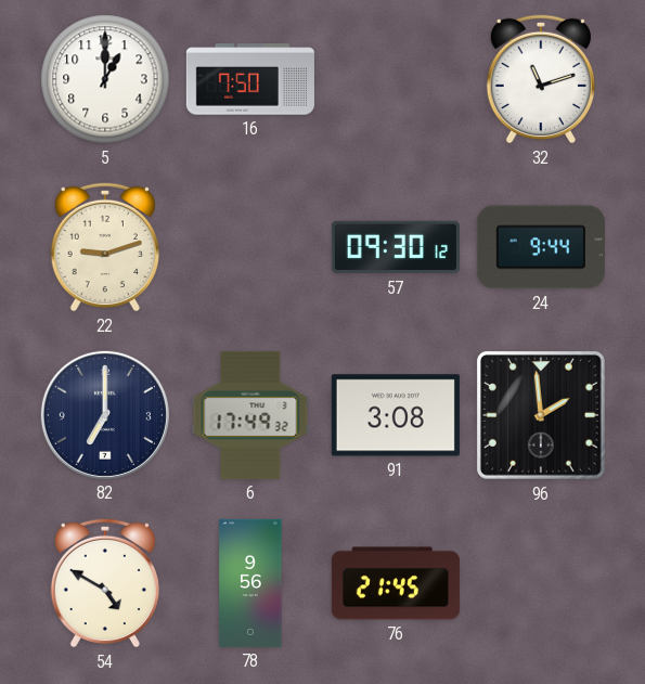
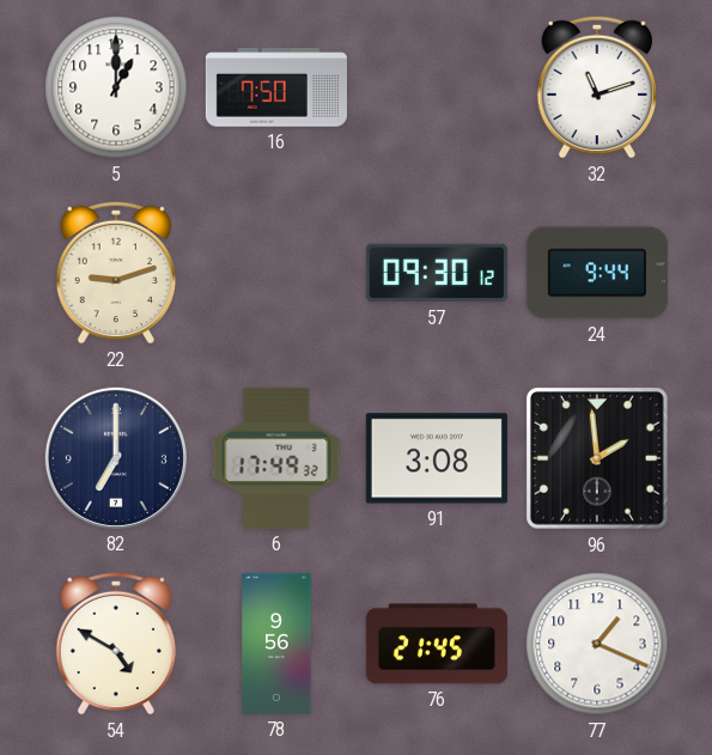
77: none -> 1:19 (597, 644)
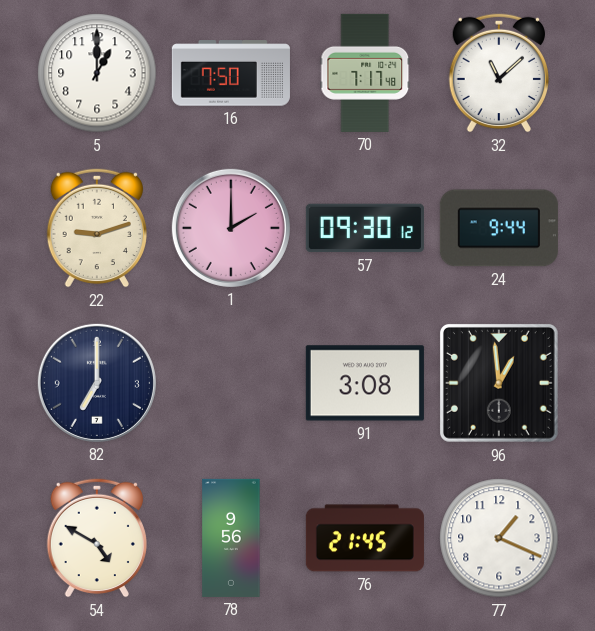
70: none -> 7:17 (365, 73)
32: 11:12 -> 11:08 (498, 73)
1: none -> 2:00 (231, 228)
6: 17:49 -> none (276, 458)
96: 1:59 -> 12:59 (499, 383)
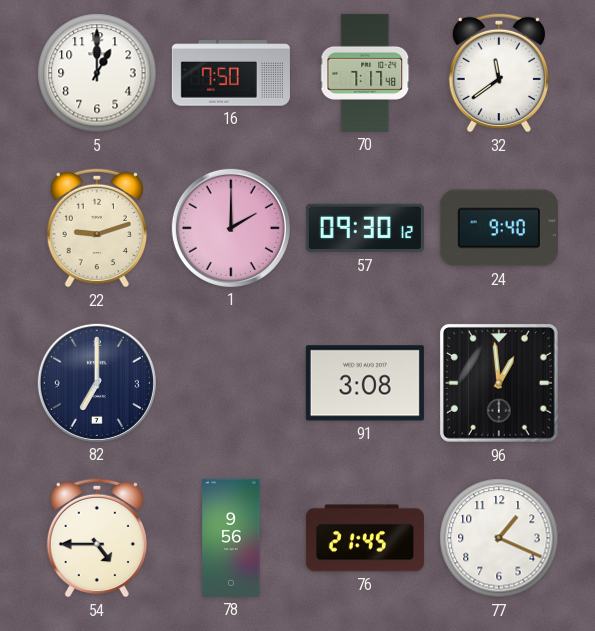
32: 11:08 -> 11:39 (498, 73)
24: 9:44 -> 9:40 (499, 228)
54: 4:50 -> 4:45 (96, 538)
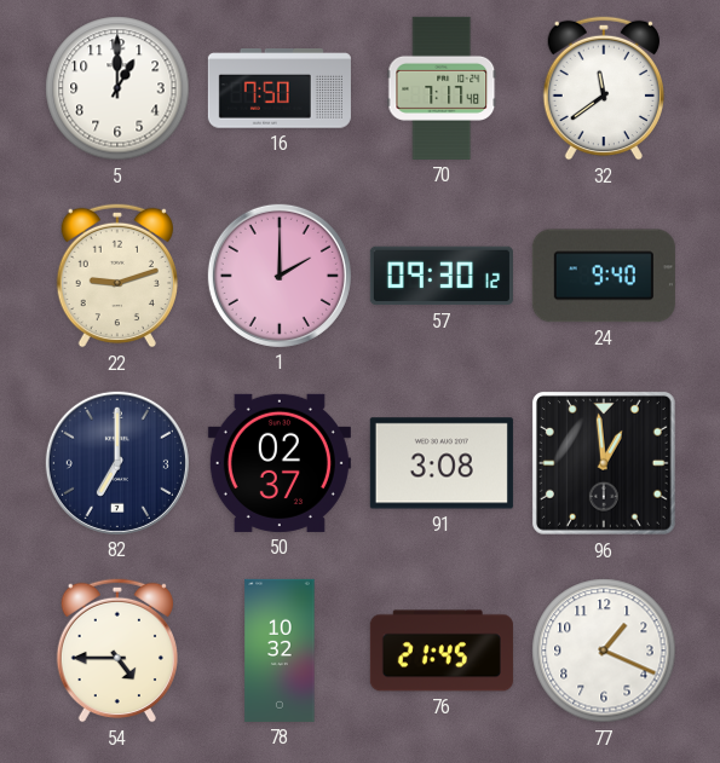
50: none -> 02:37 (280, 463)
78: 9:56 -> 10:32 (280, 651)
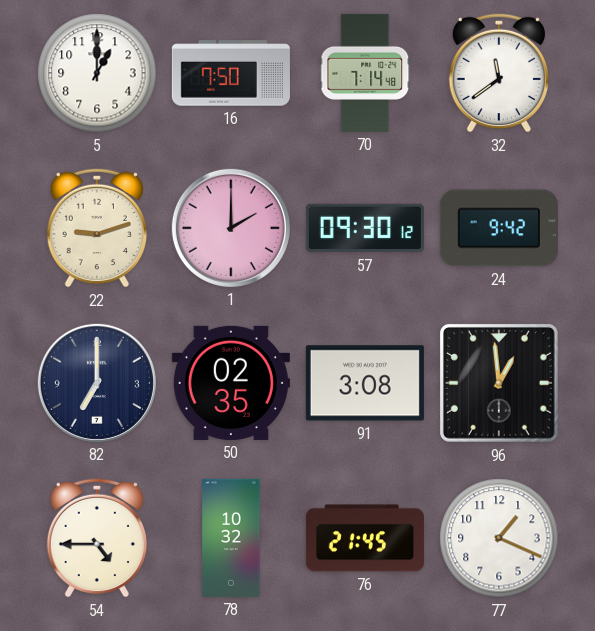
70: 7:17 -> 7:14 (365, 73)
24: 9:40 -> 9:42 (499, 228)
50: 02:37 -> 02:35 (231, 383)
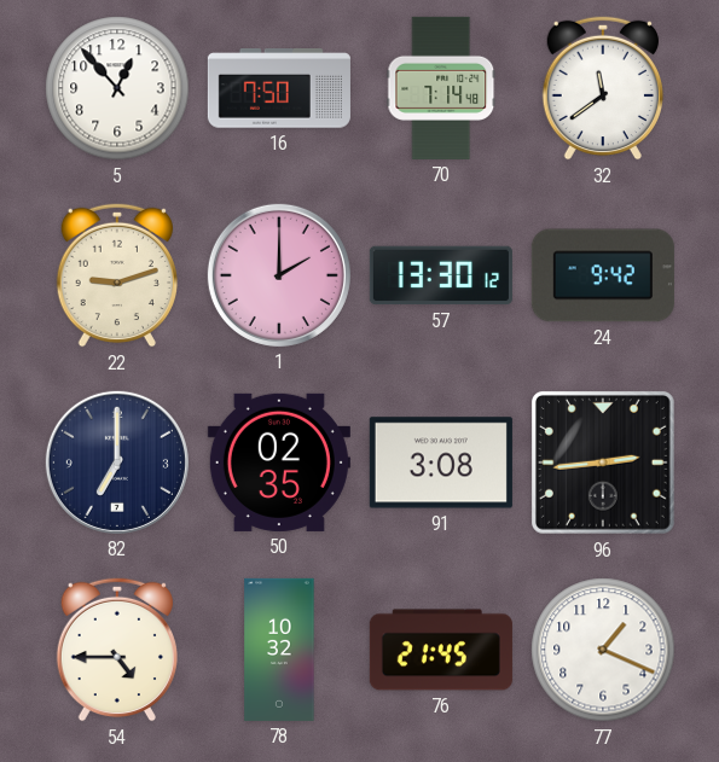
5: 1:00 -> 12:53 (117, 88)
57: 09:30 -> 13:30 (441, 275)
96: 12:59 -> 2:44 (603, 463)
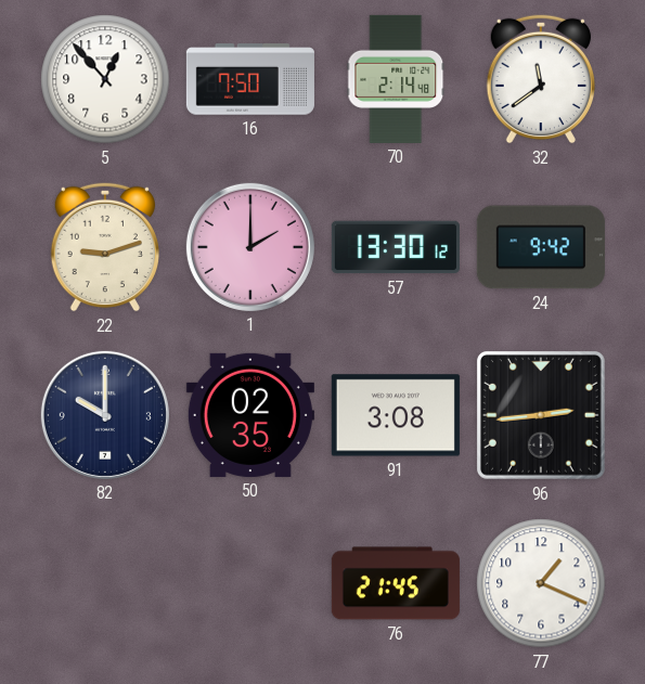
70: 7:14 -> 2:14 (396, 79)
82: 7:00 -> 10:00 (105, 415)
54: 4:45 -> none (116, 650)
78: 10:32 -> none (279, 650)
